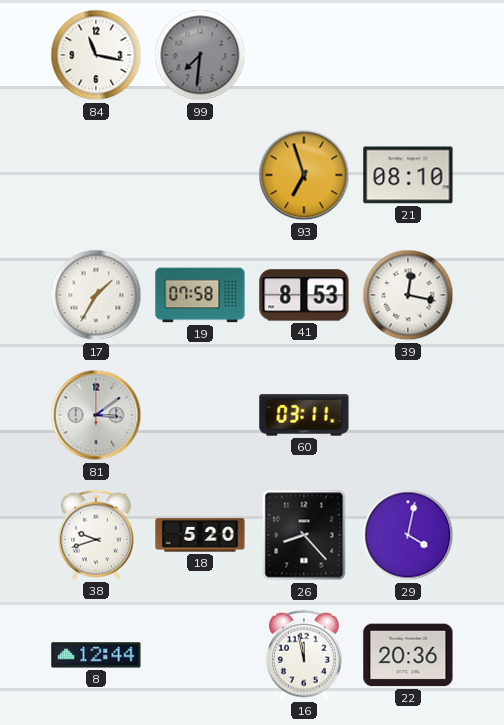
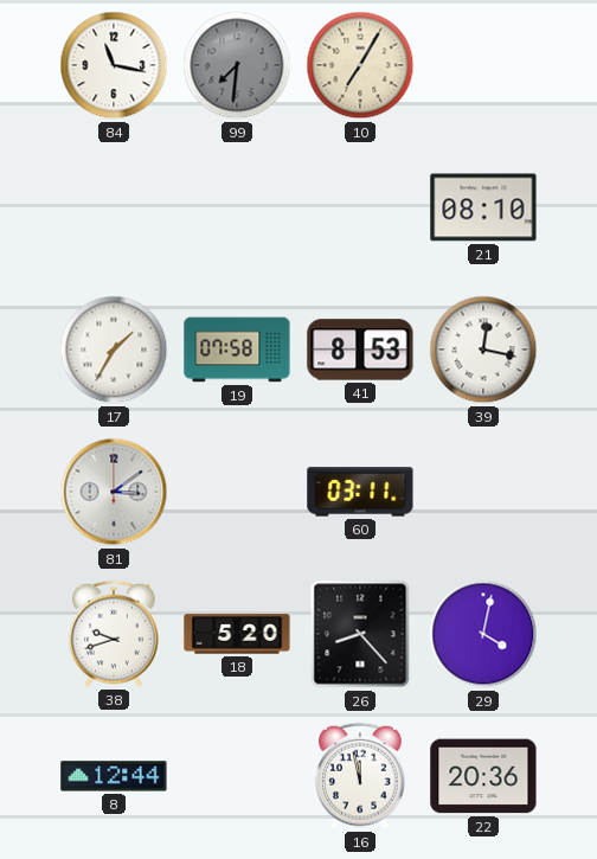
10: none -> 7:05 (360, 65)
93: 6:57 -> none (304, 175)
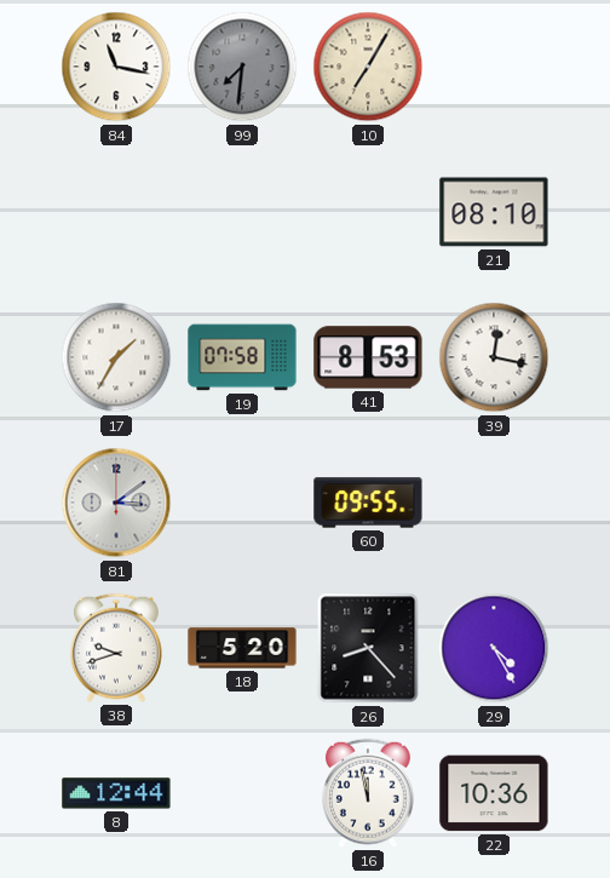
60: 03:11 -> 09:55 (368, 503)
29: 4:02 -> 4:25 (494, 648)
22: 20:36 -> 10:36 (494, 793)
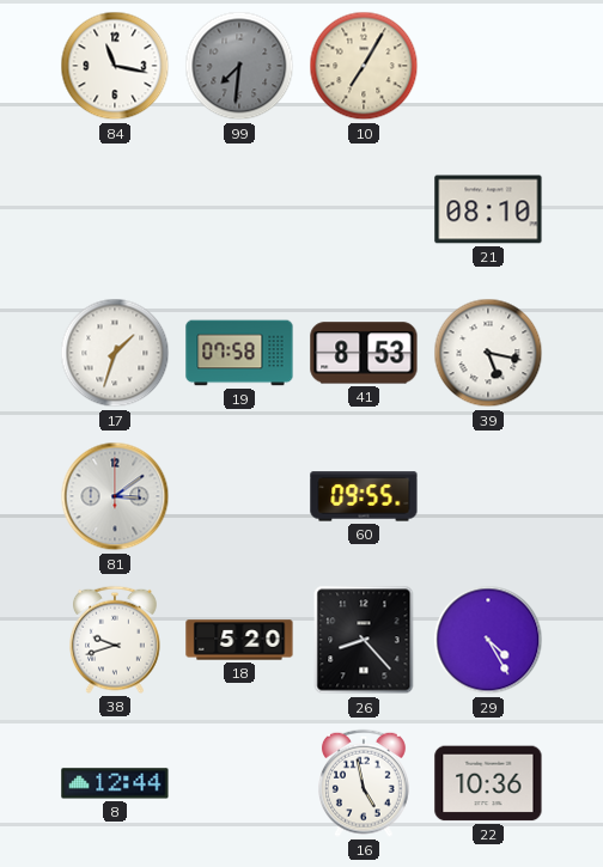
17: 1:35 -> 1:33 (115, 353)
39: 12:17 -> 5:17 (488, 353)
16: 11:58 -> 4:58 (365, 783)
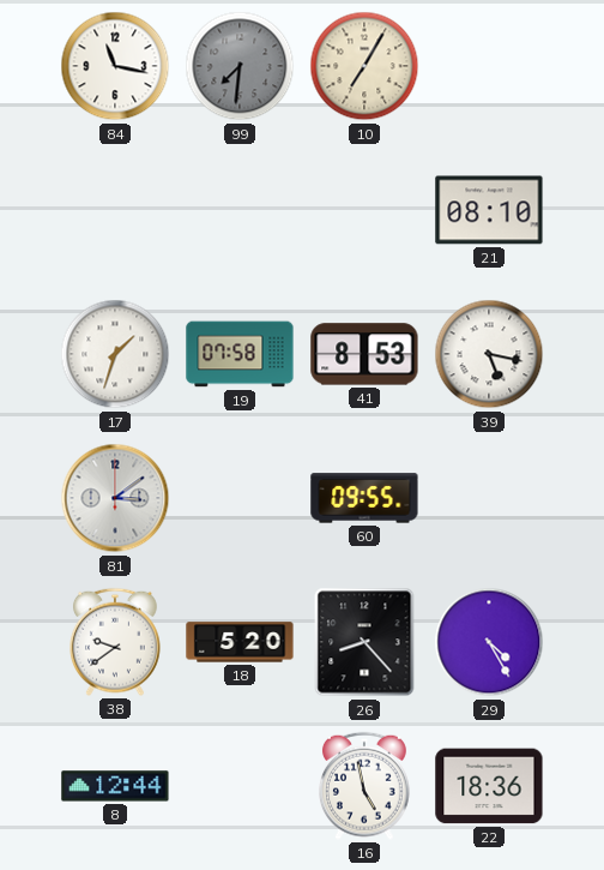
38: 9:42 -> 9:39 (116, 642)
22: 10:36 -> 18:36 (489, 786)
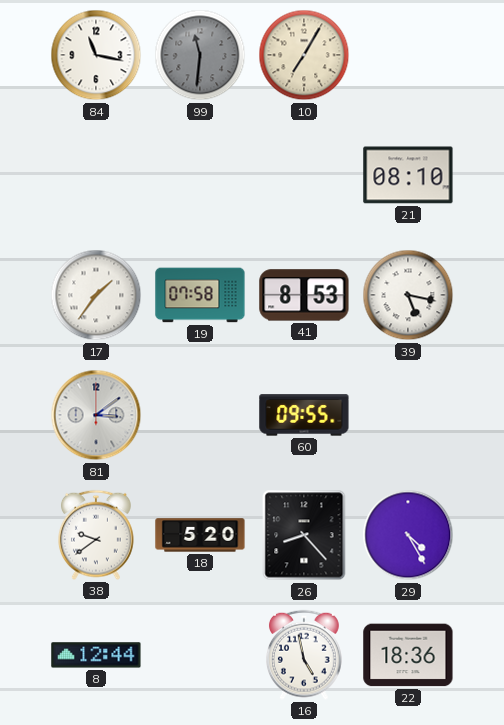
99: 7:31 -> 11:31 (200, 55)
17: 1:33 -> 1:36 (96, 295)
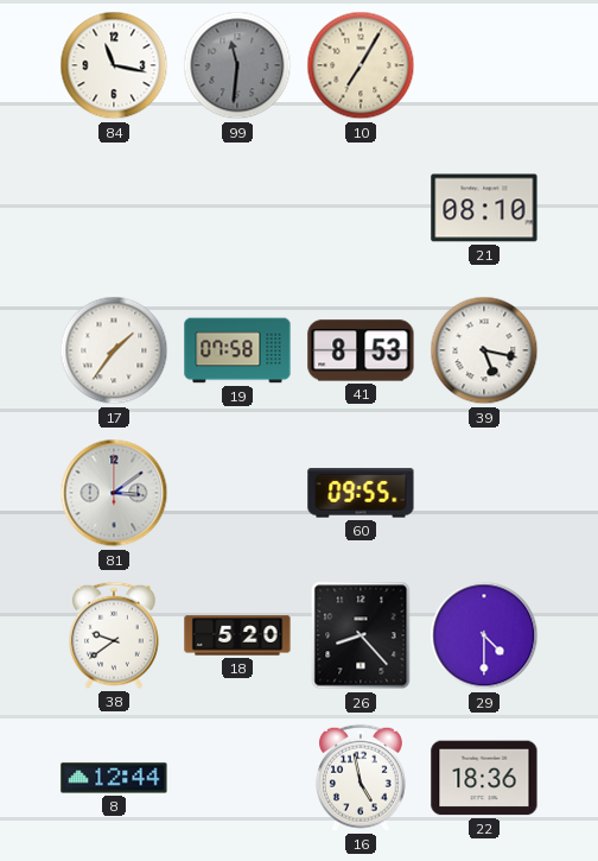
29: 4:25 -> 4:30 (484, 635)
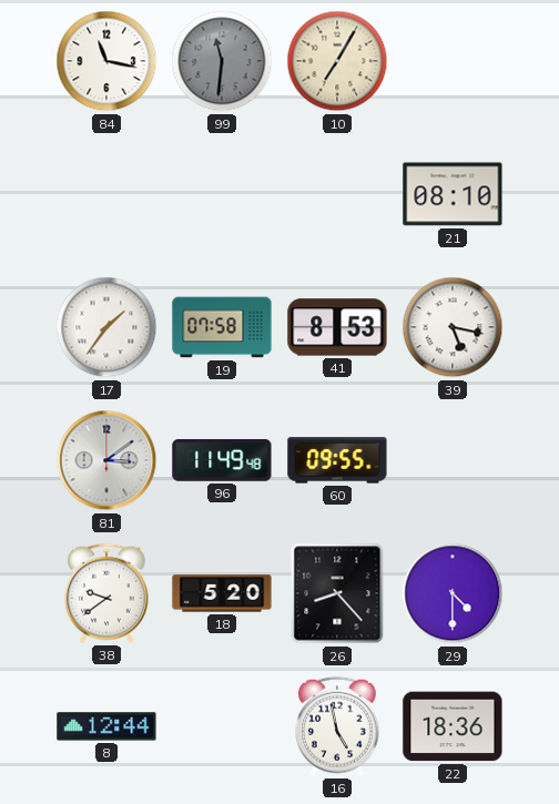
96: none -> 11:49 (222, 460)
